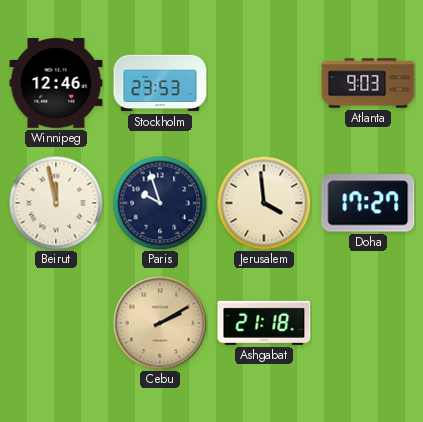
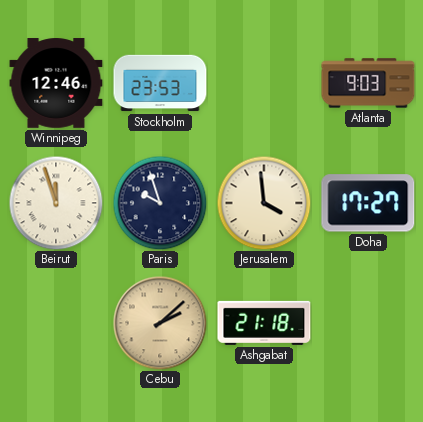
Beirut: 11:58 -> 11:57 (56, 203)
Cebu: 2:10 -> 2:08 (160, 323)
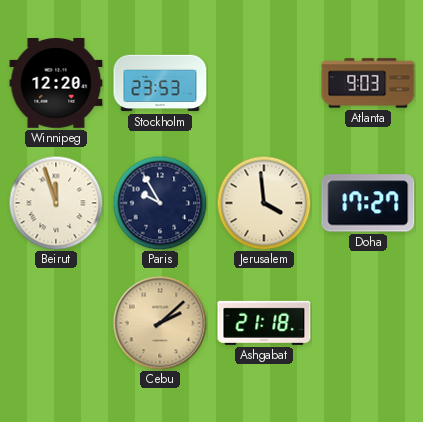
Winnipeg: 12:46 -> 12:20 (56, 83)
Paris: 9:57 -> 9:55 (160, 203)
